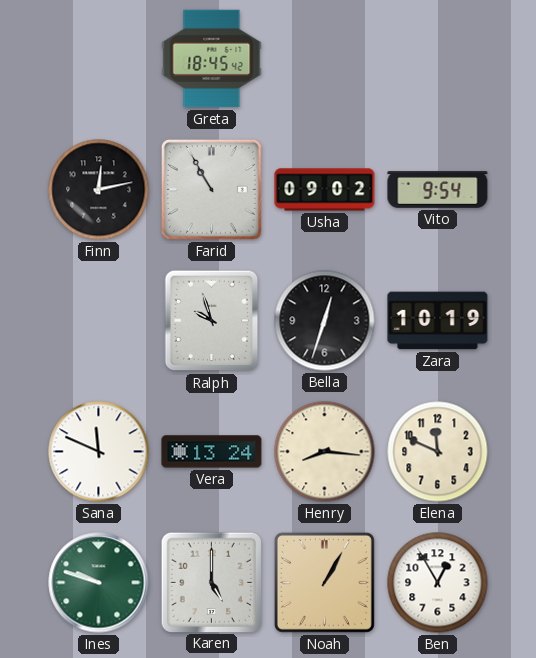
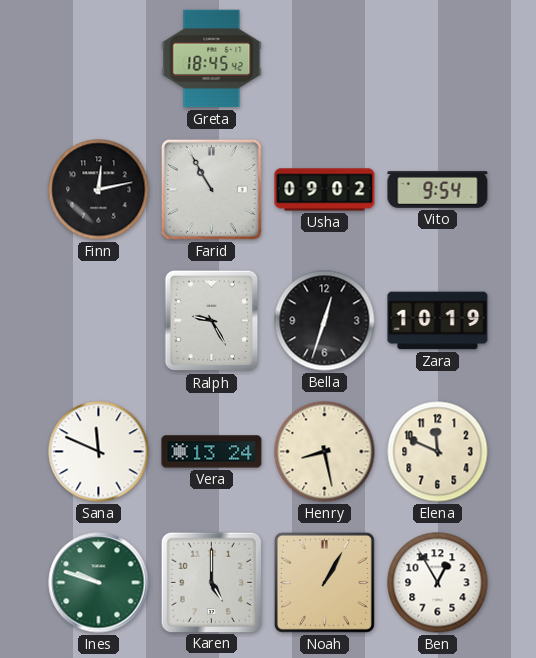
Ralph: 9:57 -> 9:25 (212, 321)
Henry: 8:16 -> 8:28 (325, 452)
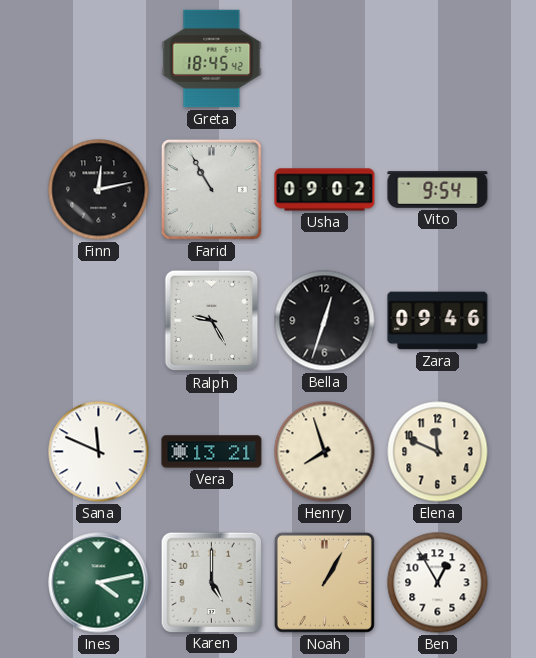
Zara: 10:19 -> 09:46 (438, 321)
Vera: 13:24 -> 13:21 (212, 452)
Henry: 8:28 -> 7:57 (325, 452)
Ines: 9:48 -> 4:13 (99, 583)
